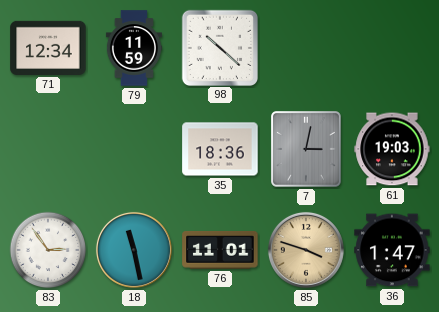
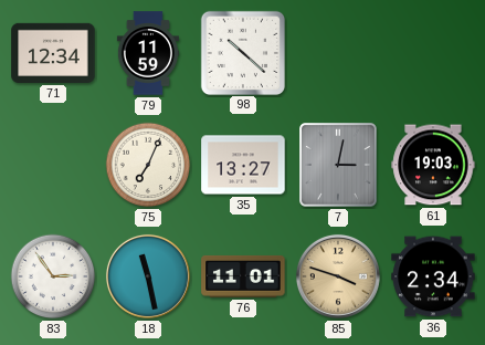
75: none -> 7:04 (148, 165)
35: 18:36 -> 13:27 (243, 165)
36: 1:47 -> 2:34 (433, 276)
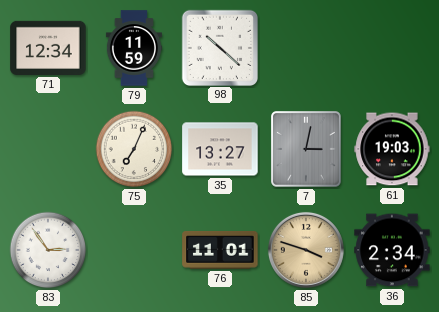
18: 11:28 -> none (148, 276)
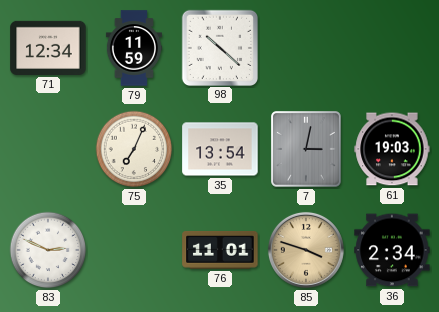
35: 13:27 -> 13:54 (220, 149)
83: 2:54 -> 2:49 (48, 250)
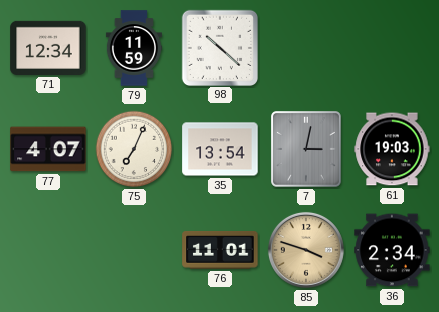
77: none -> 4:07 (48, 149)
83: 2:49 -> none (48, 250)
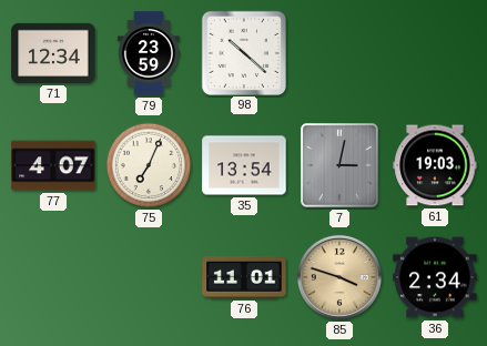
79: 11:59 -> 23:59 (149, 53)
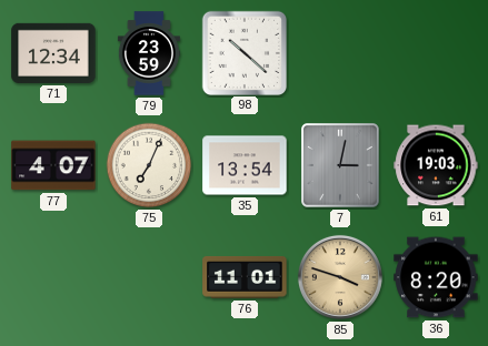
36: 2:34 -> 8:20 (436, 277)
